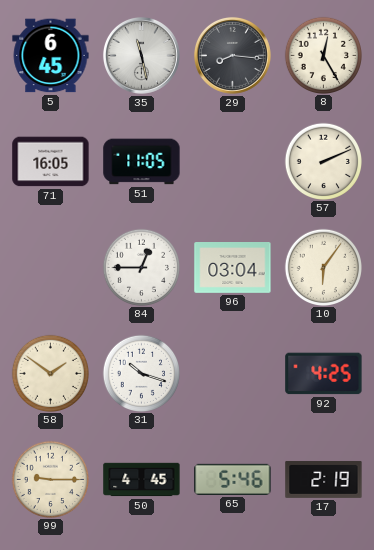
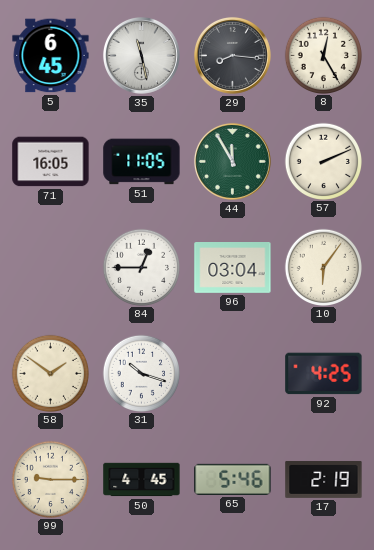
44: none -> 11:55 (232, 161)
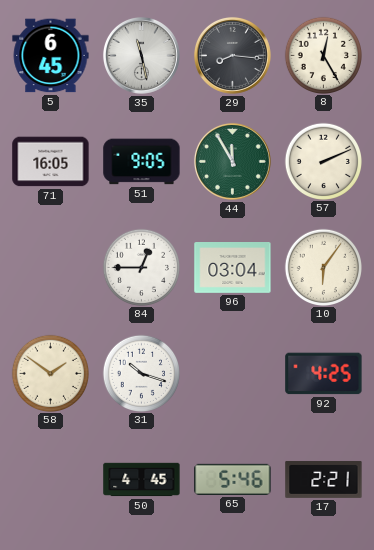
51: 11:05 -> 9:05 (142, 162)
99: 9:15 -> none (50, 479)
17: 2:19 -> 2:21 (324, 479)
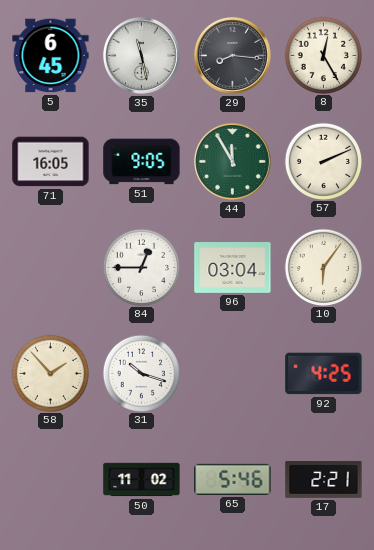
58: 1:51 -> 1:53 (50, 373)
50: 4:45 -> 11:02 (142, 480)
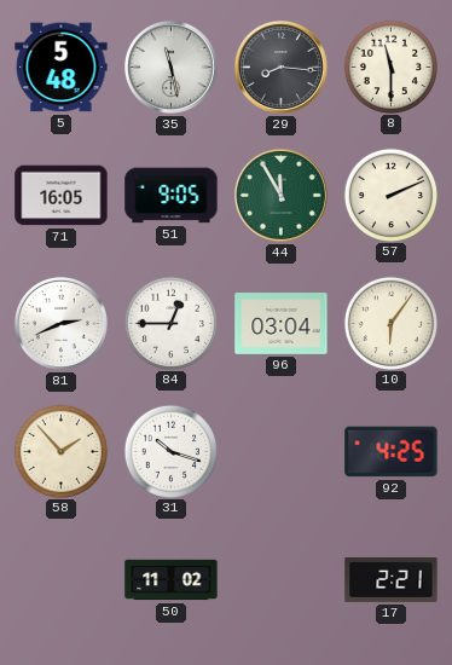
5: 6:45 -> 5:48 (62, 68)
8: 12:25 -> 11:30 (390, 66)
81: none -> 2:41 (60, 323)
65: 5:46 -> none (233, 479)
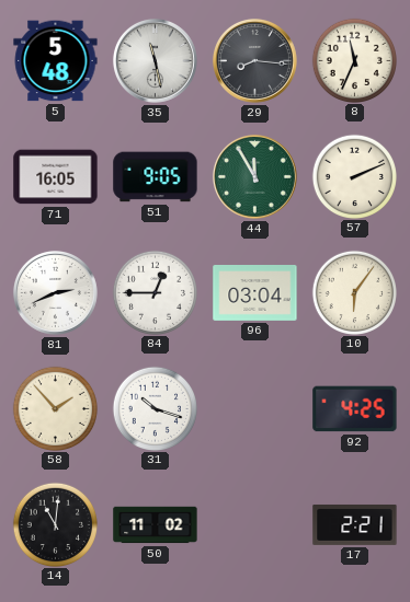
8: 11:30 -> 11:34 (354, 60)
14: none -> 11:01 (55, 524)
